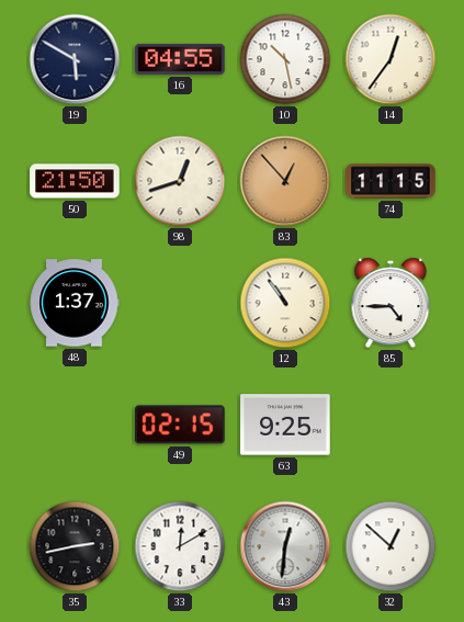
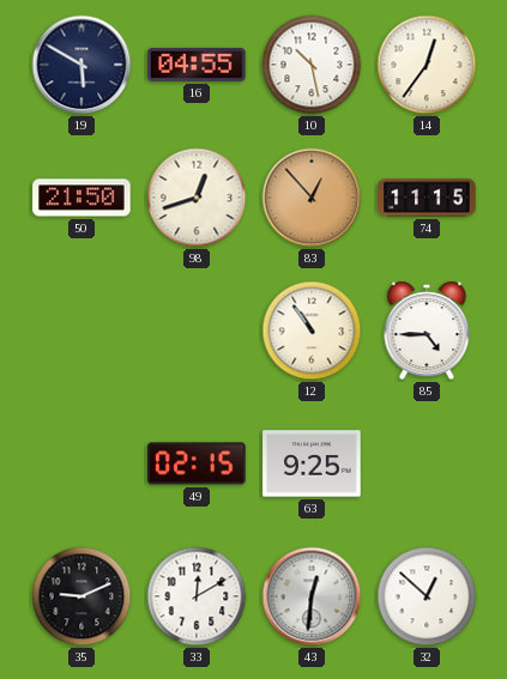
48: 1:37 -> none (75, 303)
35: 2:43 -> 9:11 (82, 596)
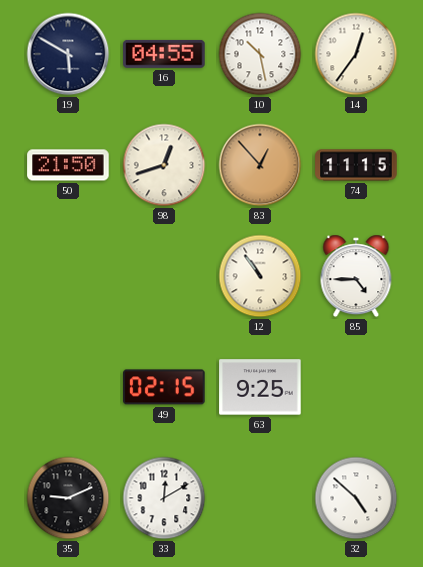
43: 12:31 -> none (312, 596)
32: 12:52 -> 4:52 (356, 498)
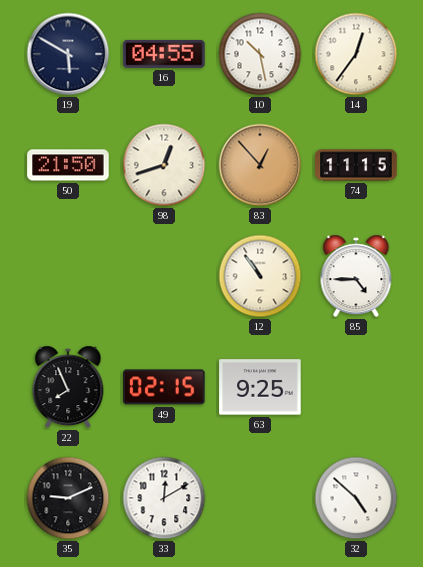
22: none -> 7:56 (68, 387)
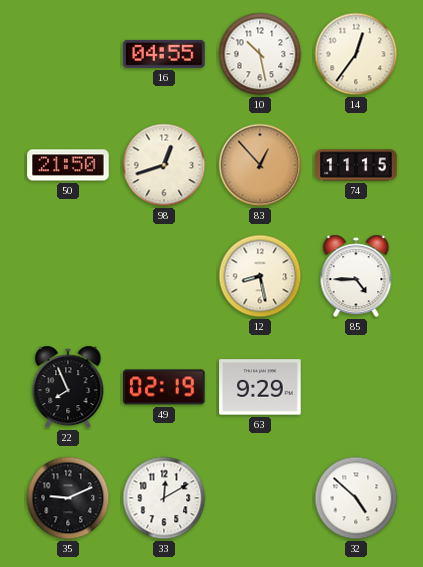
19: 5:50 -> none (68, 54)
12: 10:54 -> 8:28 (260, 276)
49: 02:15 -> 02:19 (164, 387)
63: 9:25 -> 9:29 (260, 387)
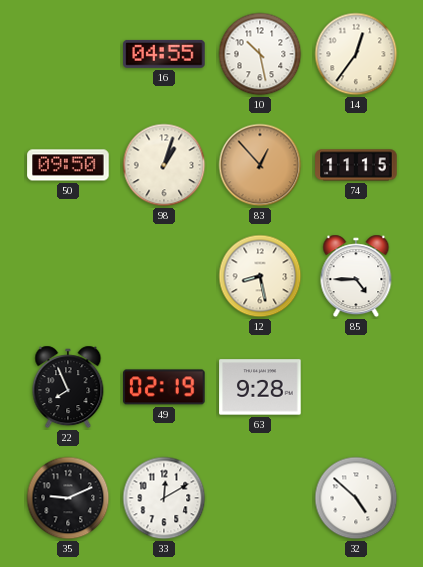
50: 21:50 -> 09:50 (68, 165)
98: 12:42 -> 1:03 (164, 165)
63: 9:29 -> 9:28 (260, 387)
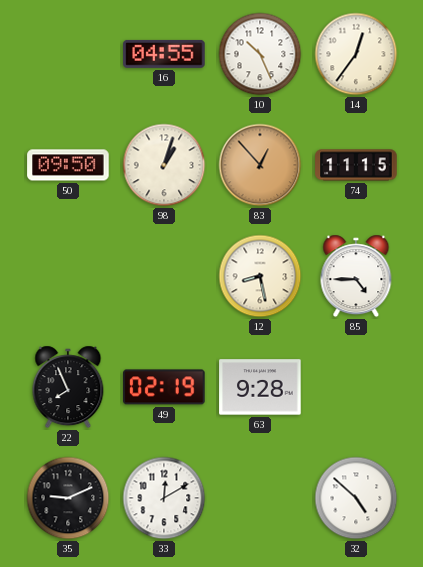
10: 10:28 -> 10:26 (260, 54)
